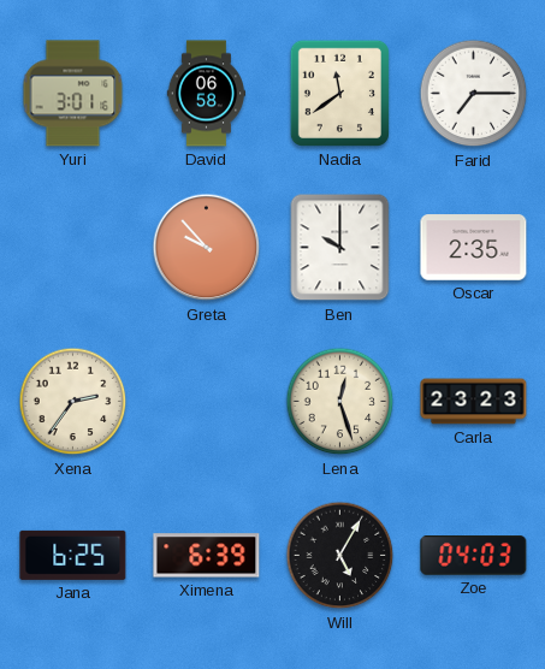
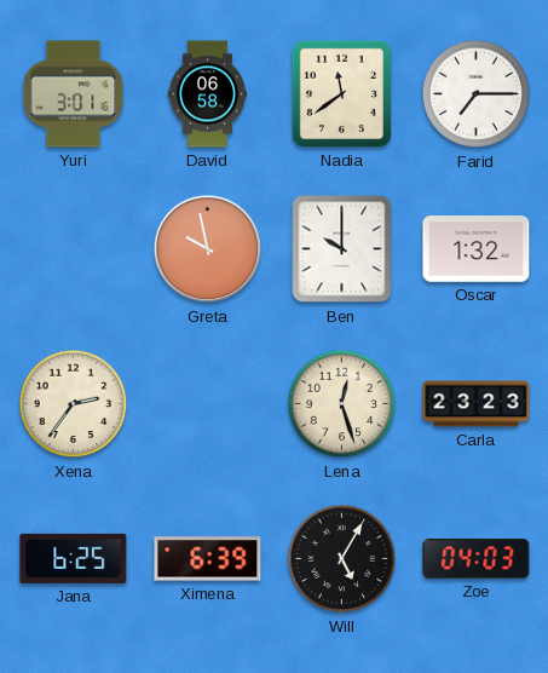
Greta: 9:53 -> 9:58 (208, 249)
Oscar: 2:35 -> 1:32 (477, 249)
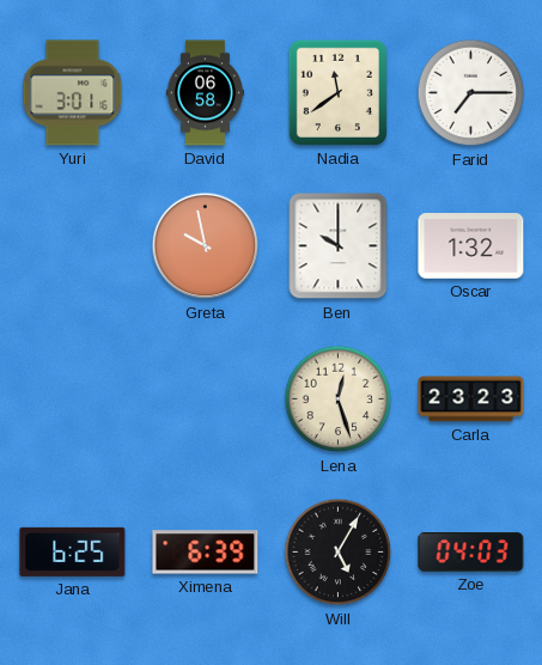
Xena: 2:36 -> none (74, 404)
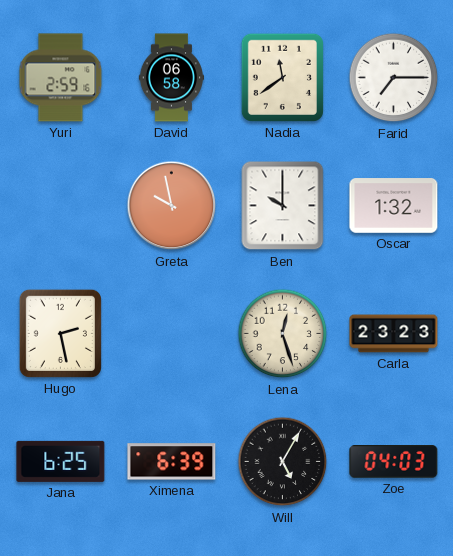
Yuri: 3:01 -> 2:59 (61, 78)
Hugo: none -> 2:28 (60, 333)
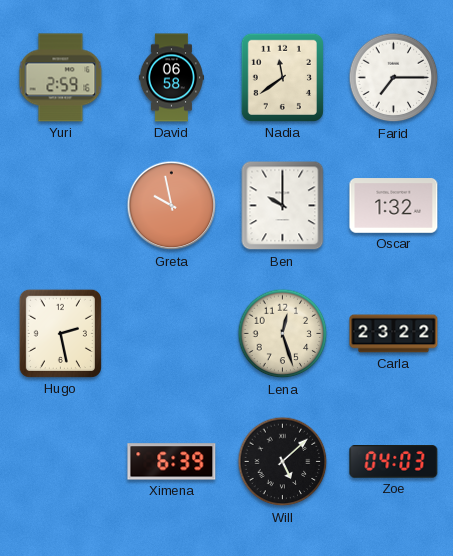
Carla: 23:23 -> 23:22 (394, 334)
Jana: 6:25 -> none (61, 461)
Will: 5:05 -> 5:08 (283, 462)
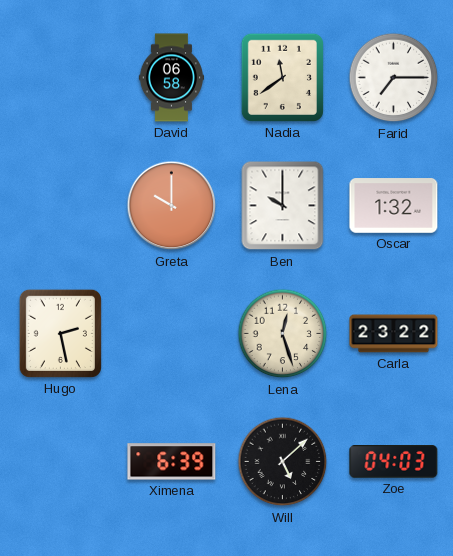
Yuri: 2:59 -> none (61, 78)
Greta: 9:58 -> 10:00 (172, 206)
